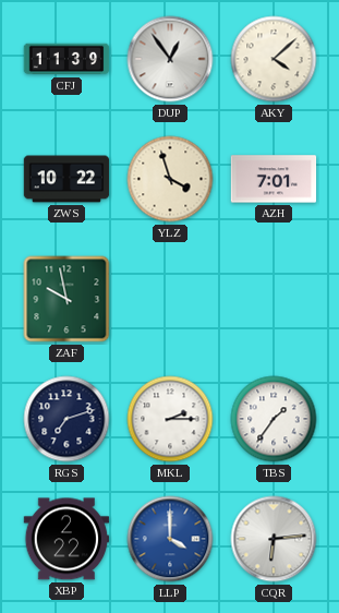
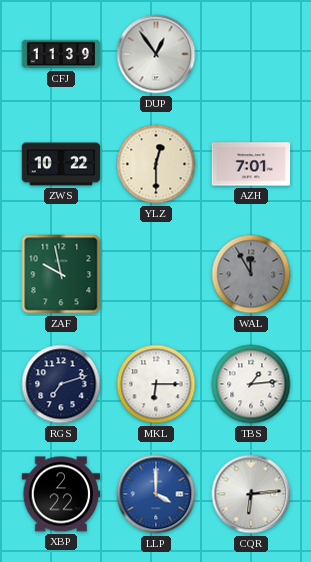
AKY: 4:08 -> none (274, 59)
YLZ: 3:57 -> 12:30 (156, 164)
WAL: none -> 11:55 (251, 274)
MKL: 2:15 -> 6:15 (156, 384)
TBS: 1:36 -> 1:14 (251, 384)
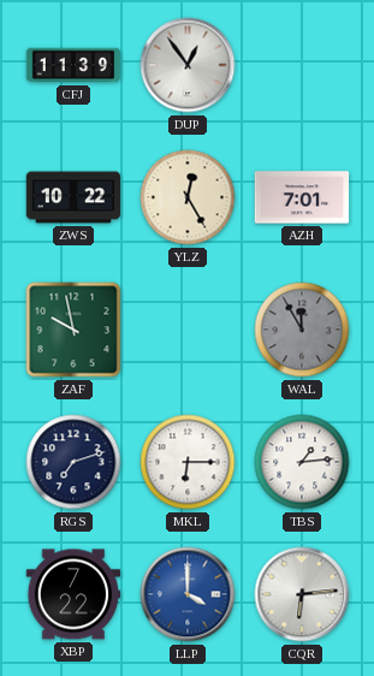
YLZ: 12:30 -> 12:25 (188, 197)
XBP: 2:22 -> 7:22 (73, 594)
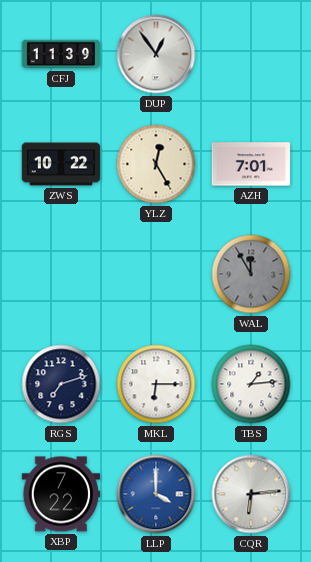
ZAF: 9:58 -> none (73, 330)
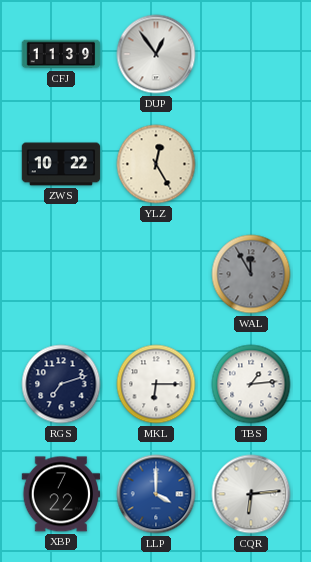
AZH: 7:01 -> none (251, 164)
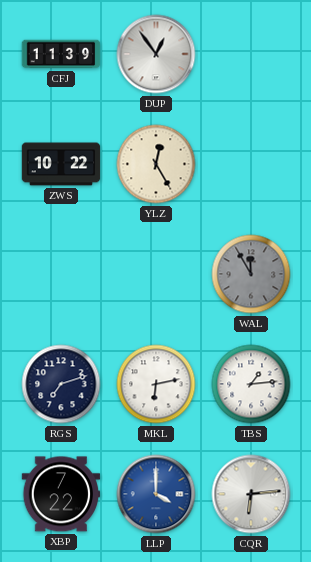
MKL: 6:15 -> 6:13 (156, 384)
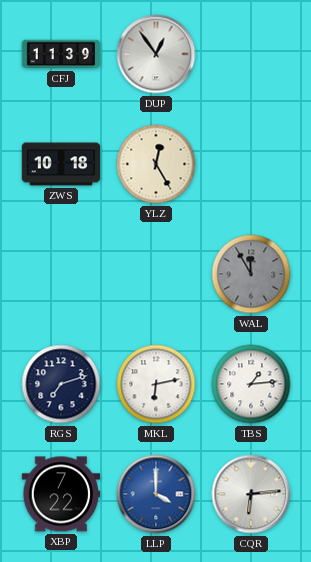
ZWS: 10:22 -> 10:18 (61, 164)
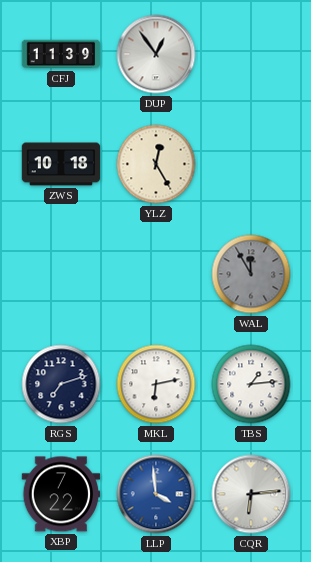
LLP: 4:00 -> 3:59 (156, 494)
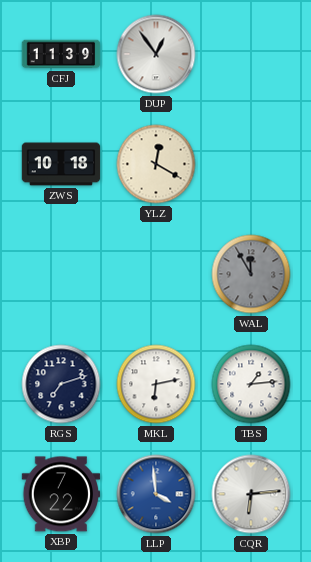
YLZ: 12:25 -> 12:20 (156, 164)
